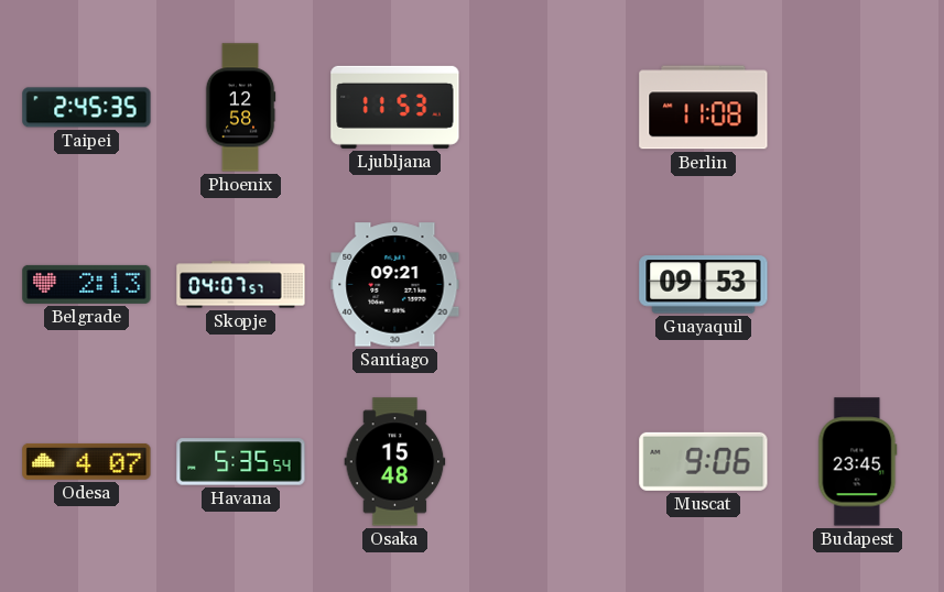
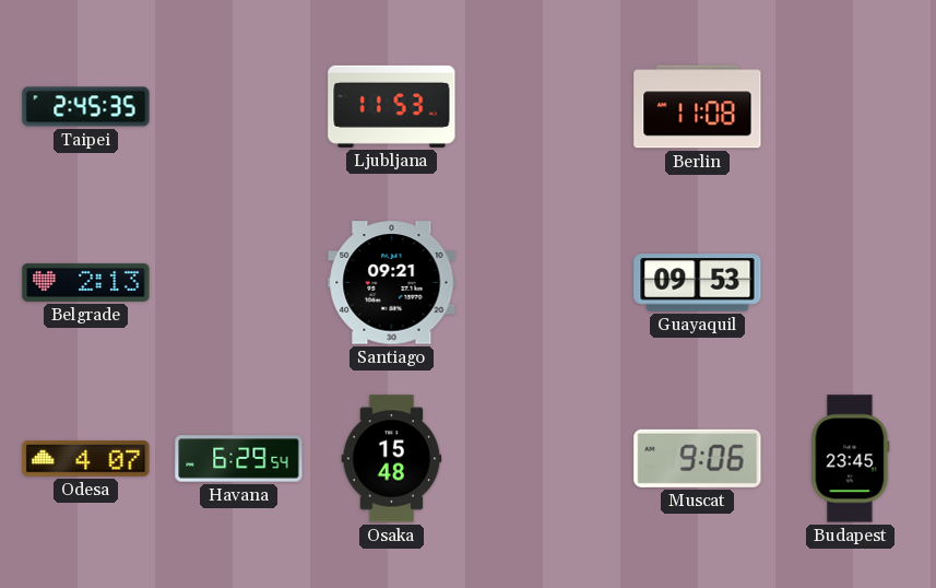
Phoenix: 12:58 -> none (240, 108)
Skopje: 04:07 -> none (241, 285)
Havana: 5:35 -> 6:29 (239, 459)
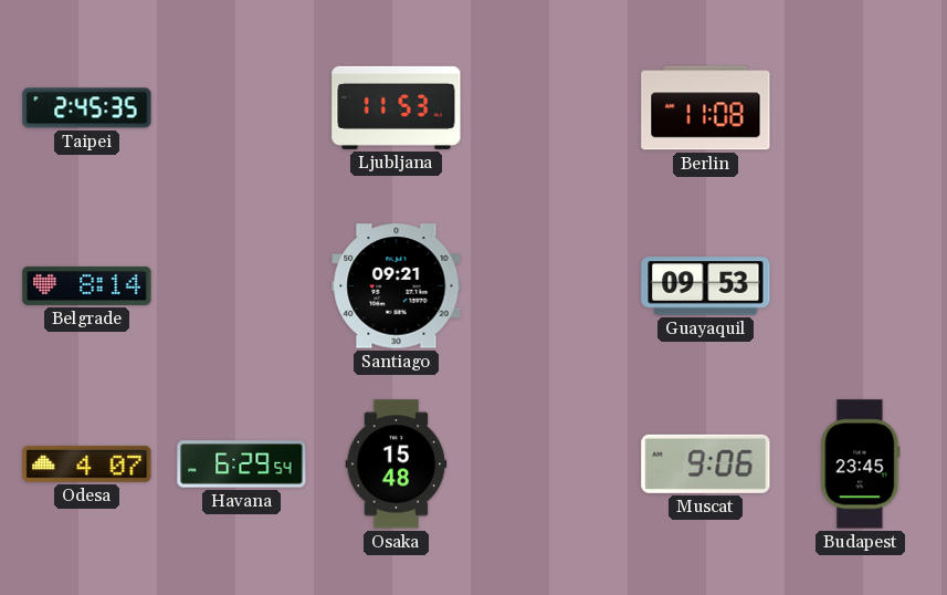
Belgrade: 2:13 -> 8:14 (87, 285)
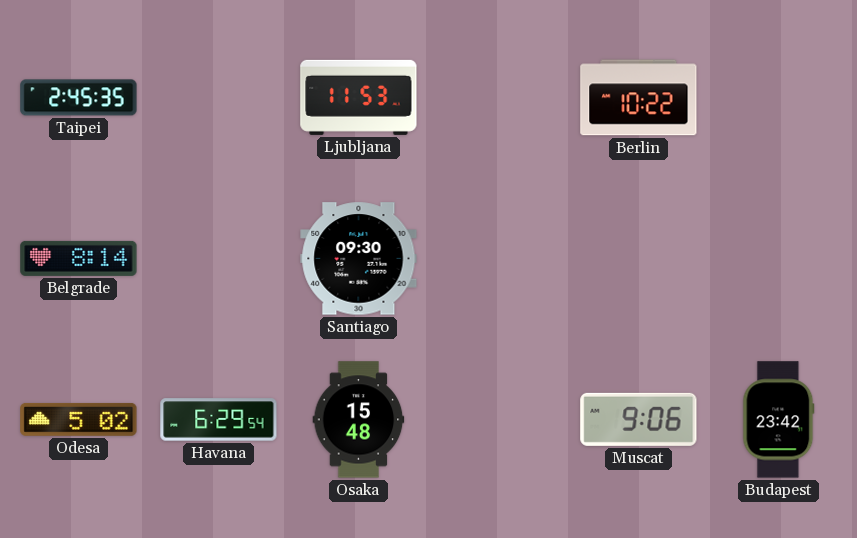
Berlin: 11:08 -> 10:22 (639, 98)
Santiago: 09:21 -> 09:30 (359, 259)
Guayaquil: 09:53 -> none (706, 286)
Odesa: 4:07 -> 5:02 (79, 419)
Budapest: 23:45 -> 23:42 (779, 420)
